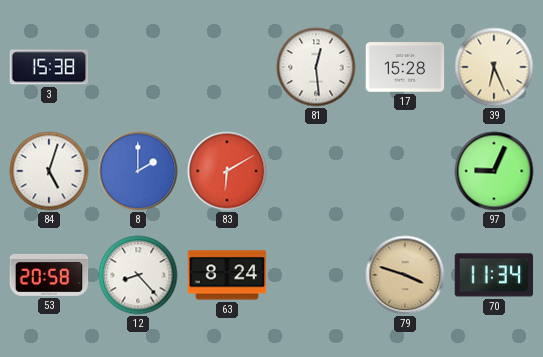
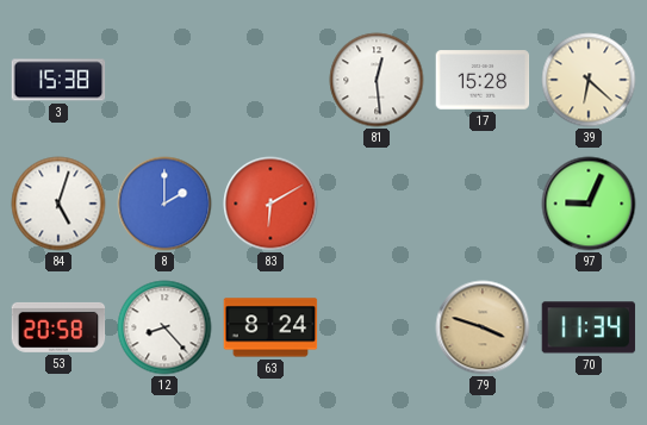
39: 6:26 -> 6:22 (589, 80)
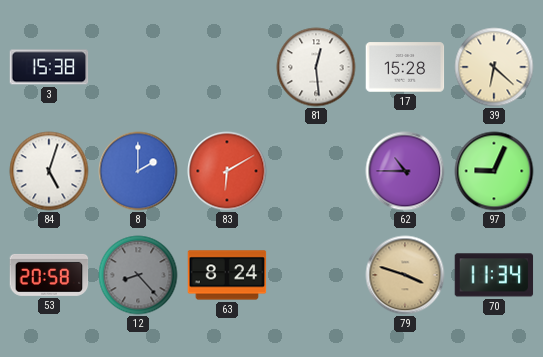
62: none -> 10:45 (405, 171)
12 dial: white -> grey (138, 275)
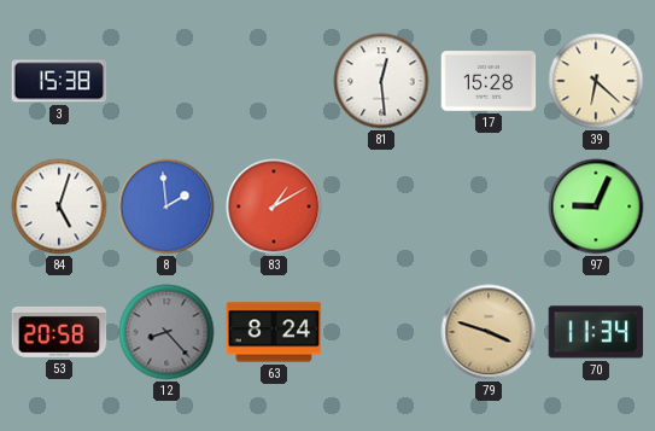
8: 2:00 -> 1:59 (166, 206)
83: 6:10 -> 1:10 (274, 206)
62: 10:45 -> none (405, 171)
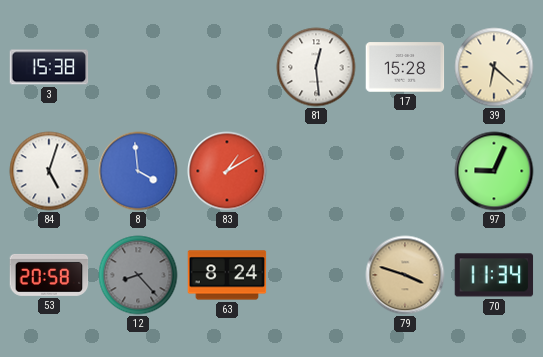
8: 1:59 -> 3:59 (138, 171)
